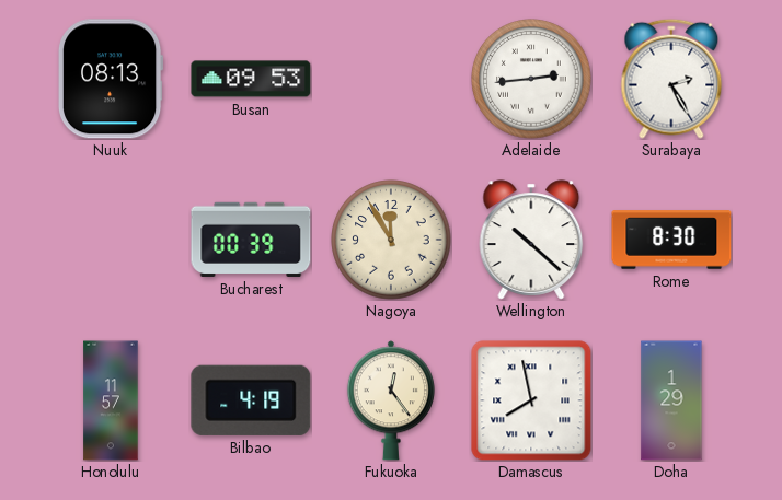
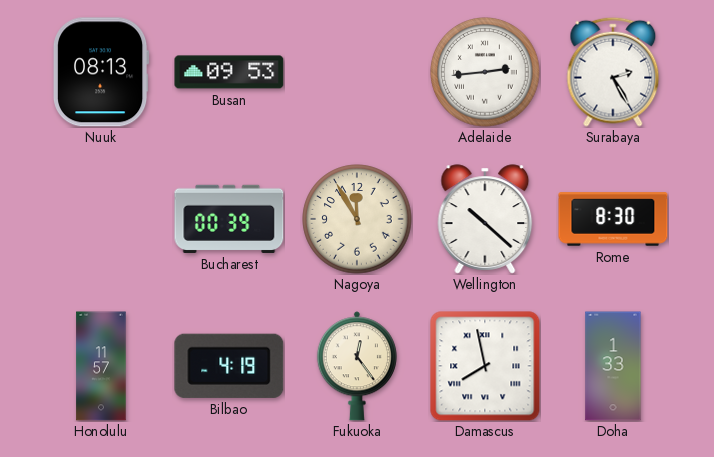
Doha: 1:29 -> 1:33 (613, 366)
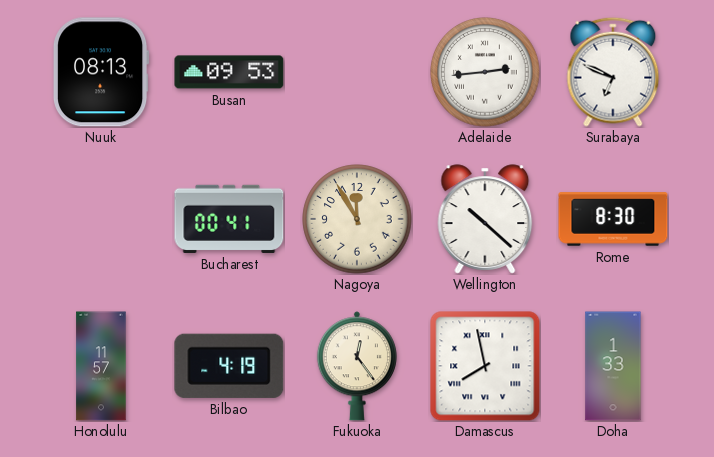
Surabaya: 2:25 -> 6:49 (613, 72)
Bucharest: 00:39 -> 00:41 (229, 219)
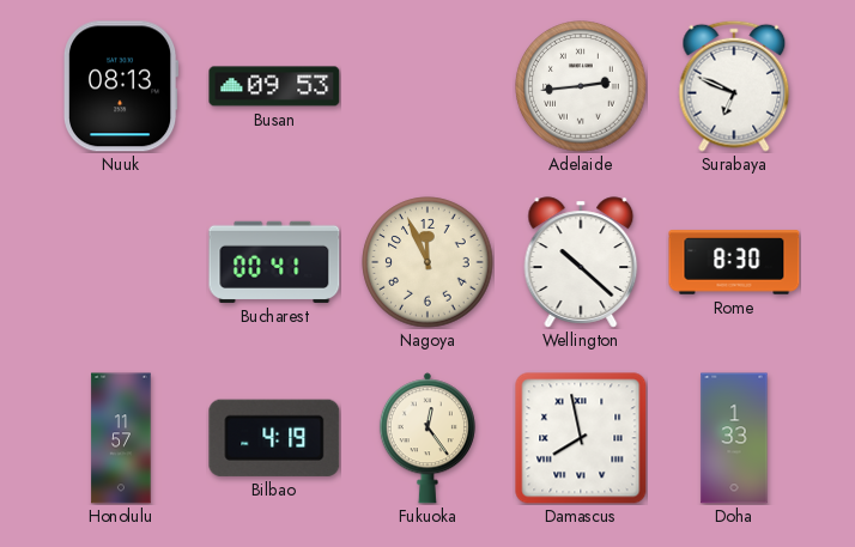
Nagoya: 11:55 -> 11:56 (427, 262)
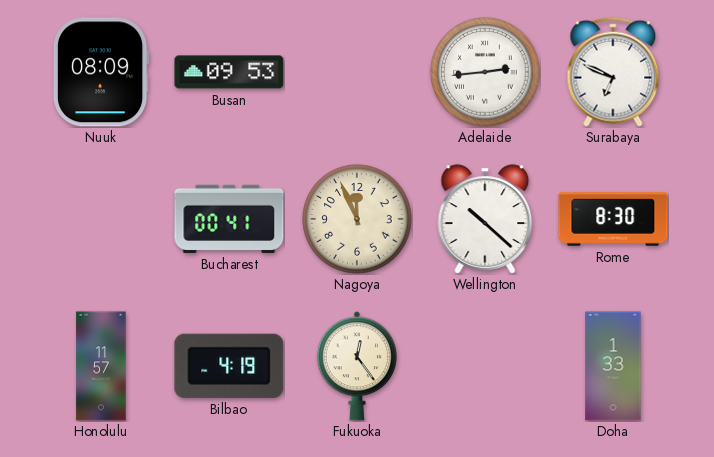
Nuuk: 08:13 -> 08:09 (101, 72)
Damascus: 7:58 -> none (581, 438)
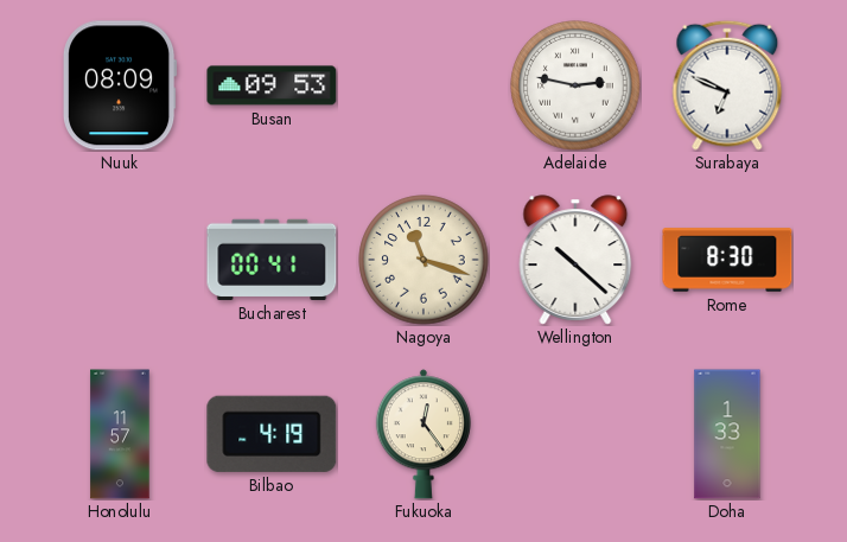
Adelaide: 2:44 -> 2:47 (575, 85)
Nagoya: 11:56 -> 11:18 (423, 260)
